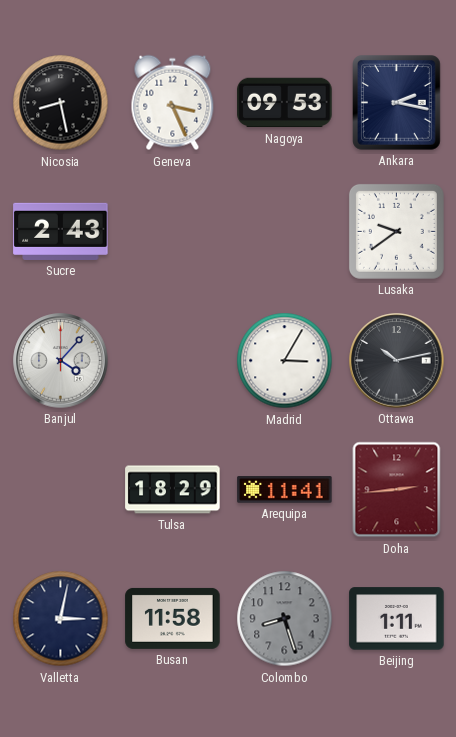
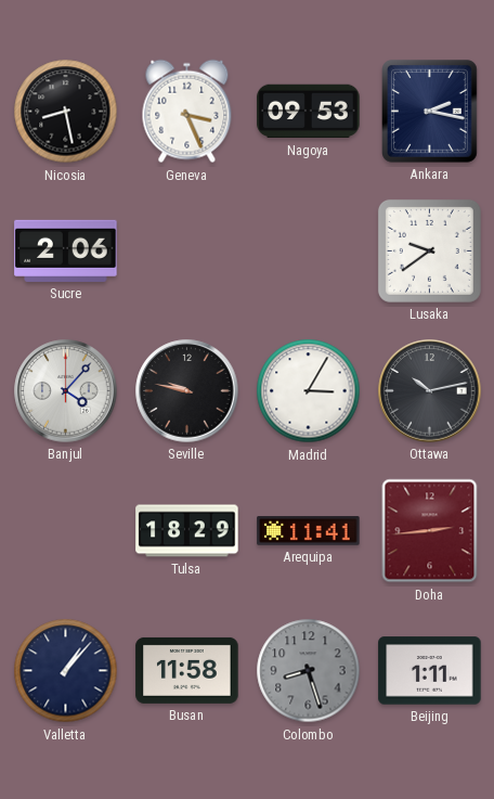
Sucre: 2:43 -> 2:06 (66, 250)
Seville: none -> 9:47 (187, 391)
Valletta: 3:02 -> 1:07 (66, 671)
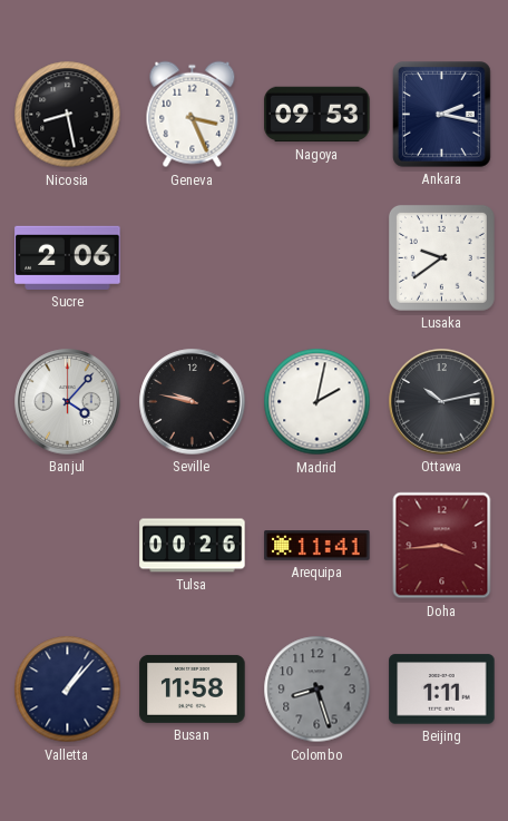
Madrid: 3:05 -> 2:02 (317, 402)
Tulsa: 18:29 -> 00:26 (193, 546)
Doha: 2:44 -> 3:44 (442, 546)
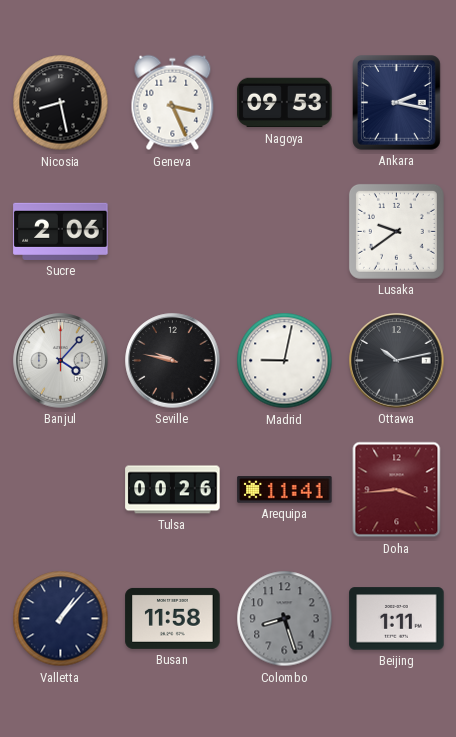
Madrid: 2:02 -> 9:02 (285, 361)
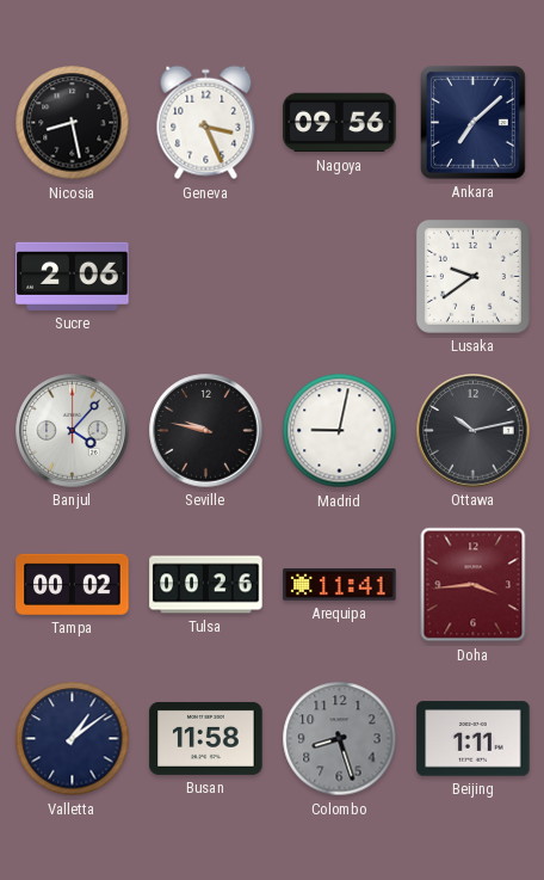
Nagoya: 09:53 -> 09:56 (340, 123)
Ankara: 2:17 -> 7:08 (474, 123)
Tampa: none -> 00:02 (73, 584)
Valletta: 1:07 -> 1:09 (73, 739)
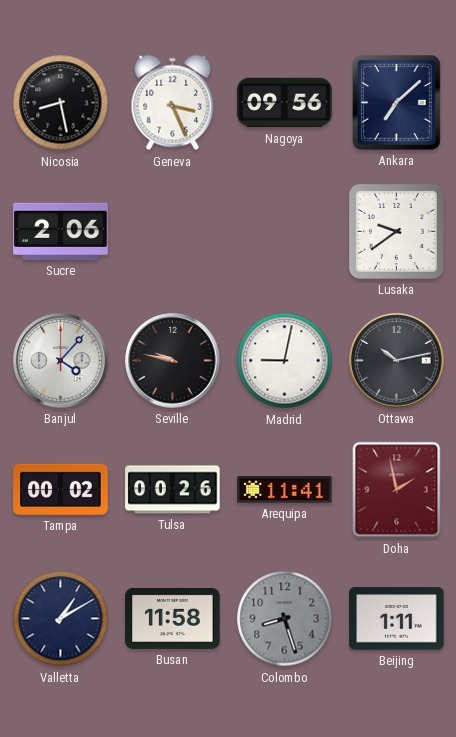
Doha: 3:44 -> 1:58 (397, 490)
Valletta: 1:09 -> 1:10 (61, 619)
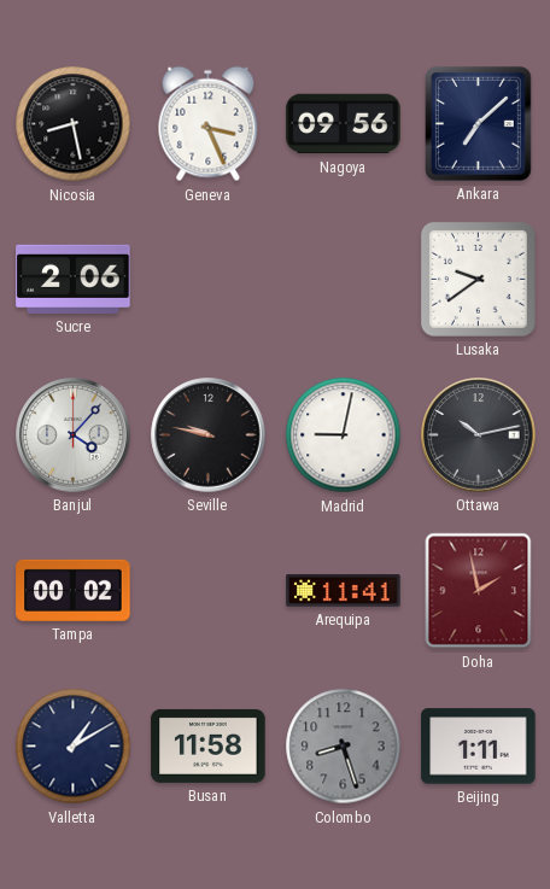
Tulsa: 00:26 -> none (173, 490)
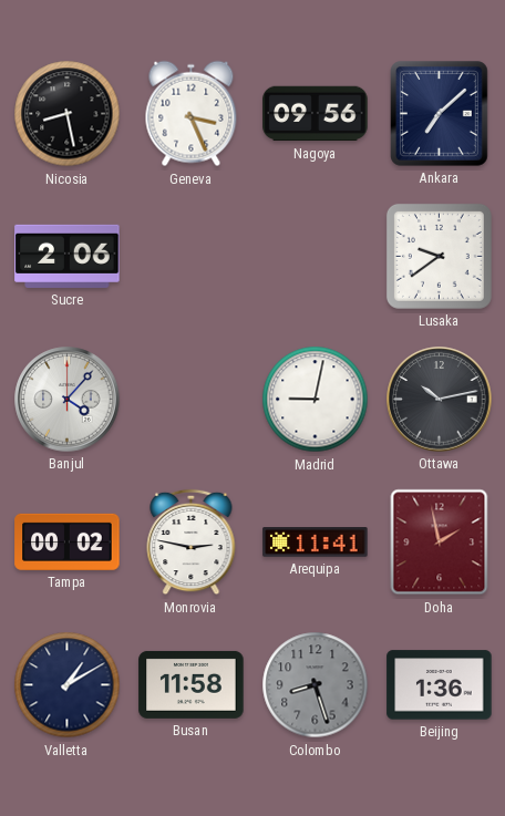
Seville: 9:47 -> none (209, 435)
Monrovia: none -> 2:47 (192, 543)
Beijing: 1:11 -> 1:36 (440, 685)
